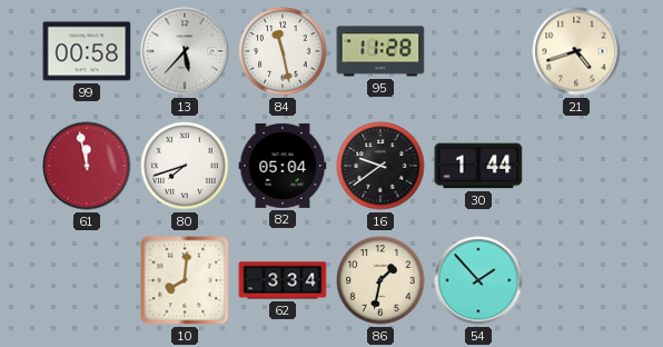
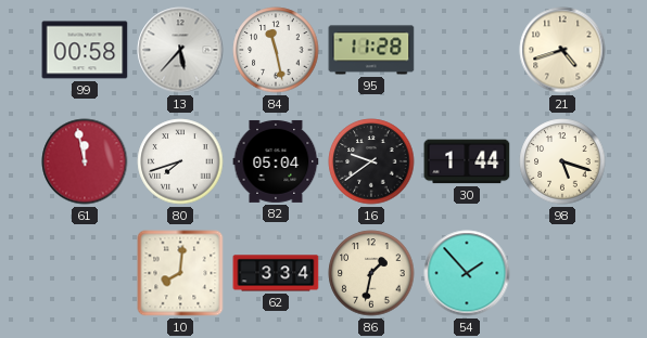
98: none -> 5:18 (562, 161)
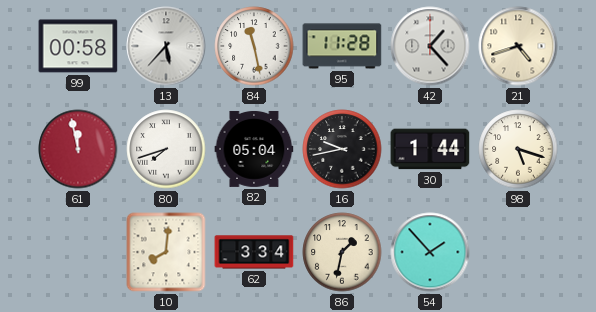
42: none -> 1:23 (430, 46)
16: 9:39 -> 9:43 (342, 149)
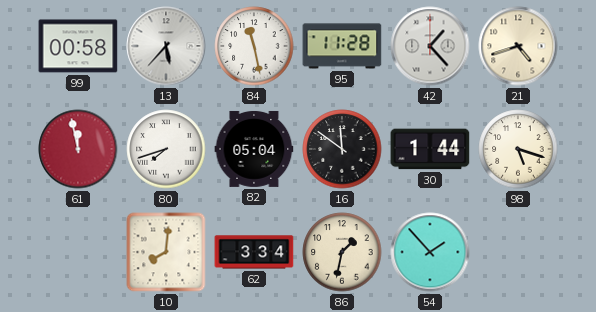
16: 9:43 -> 11:51 (342, 149)
